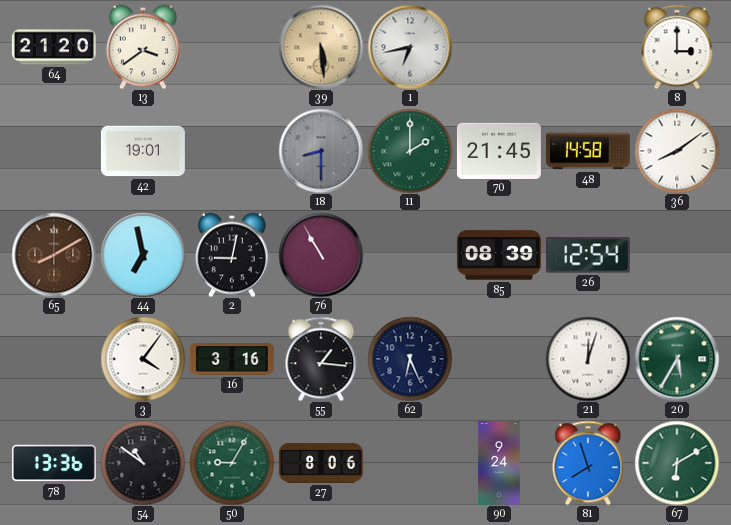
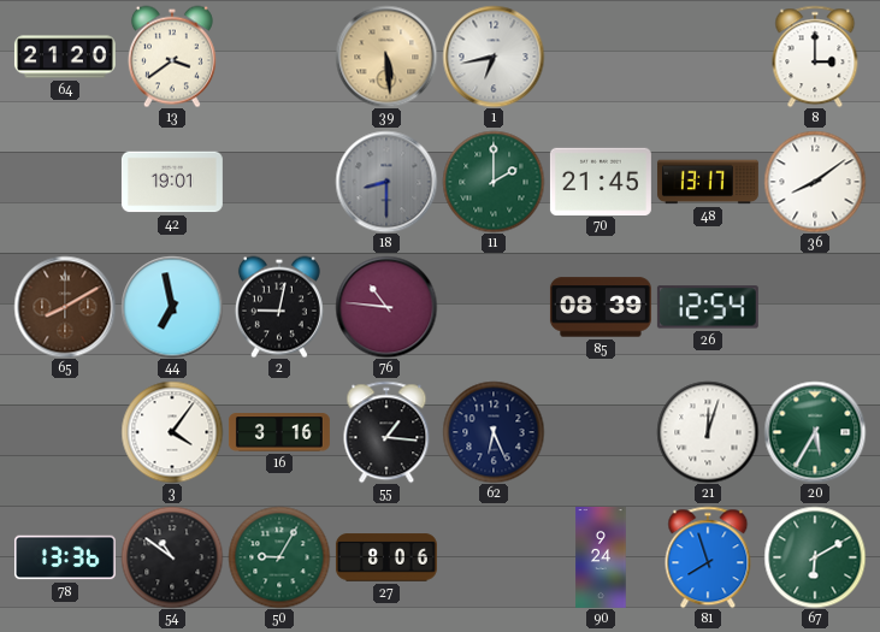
48: 14:58 -> 13:17 (708, 182)
76: 10:55 -> 10:46 (386, 307)
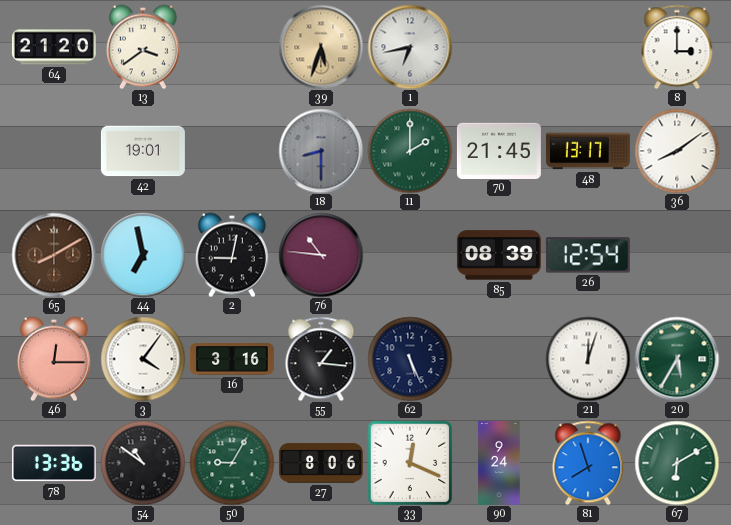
39: 5:29 -> 5:33 (321, 47)
46: none -> 12:15 (54, 359)
62: 6:26 -> 5:26 (410, 359)
33: none -> 12:19 (410, 463)
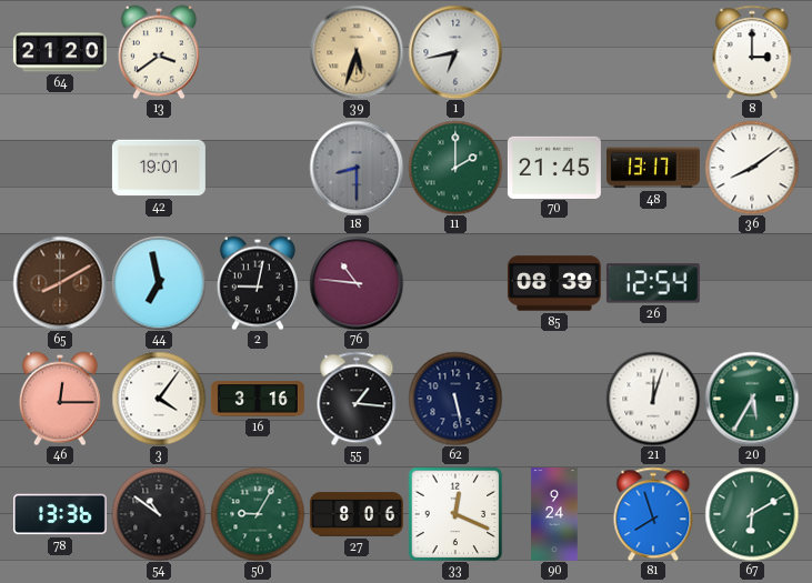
62: 5:26 -> 5:28 (455, 399)
